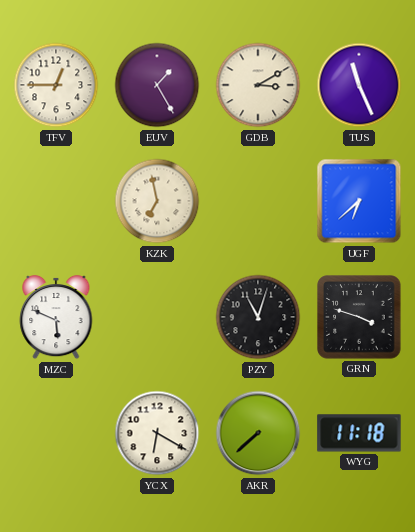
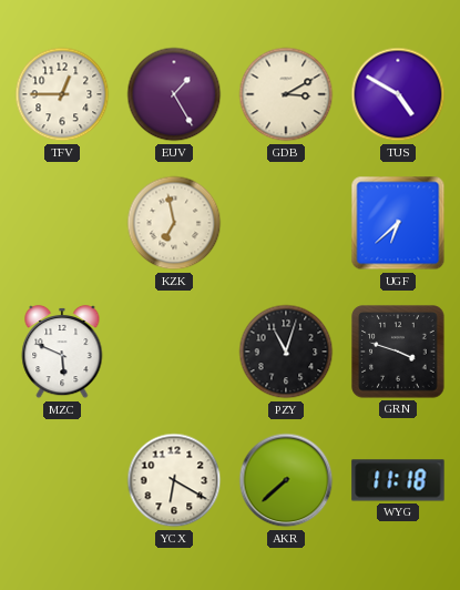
TUS: 11:26 -> 4:50 (398, 94)
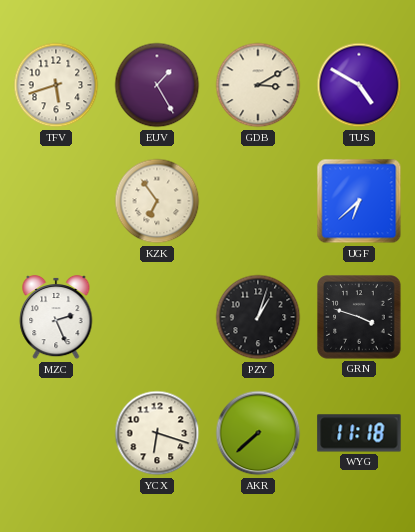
TFV: 12:45 -> 5:42 (56, 85)
KZK: 6:58 -> 6:54 (157, 201)
MZC: 5:49 -> 2:26 (56, 317)
PZY: 11:03 -> 1:03 (258, 317)
YCX: 6:20 -> 6:18 (157, 433)
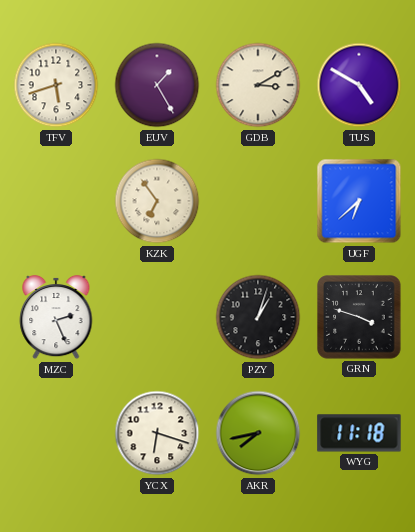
AKR: 7:38 -> 7:43 (258, 433)
